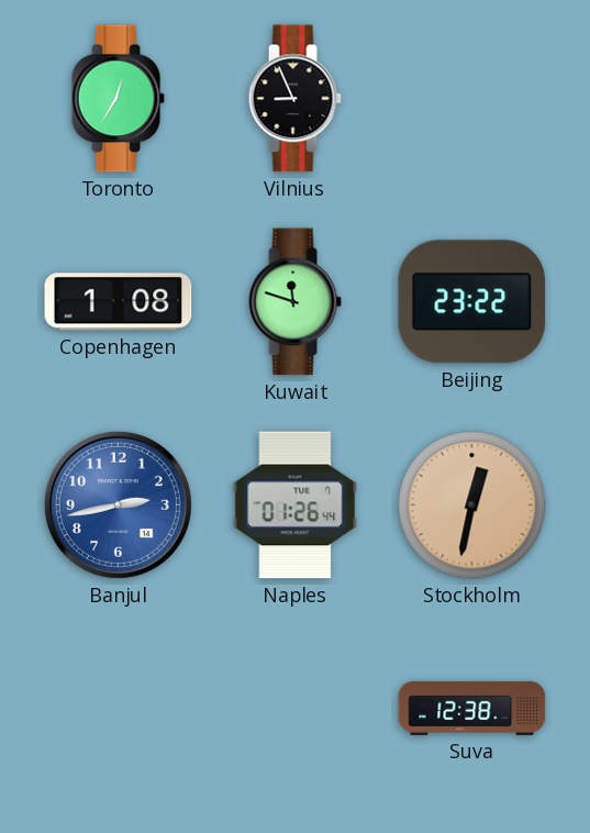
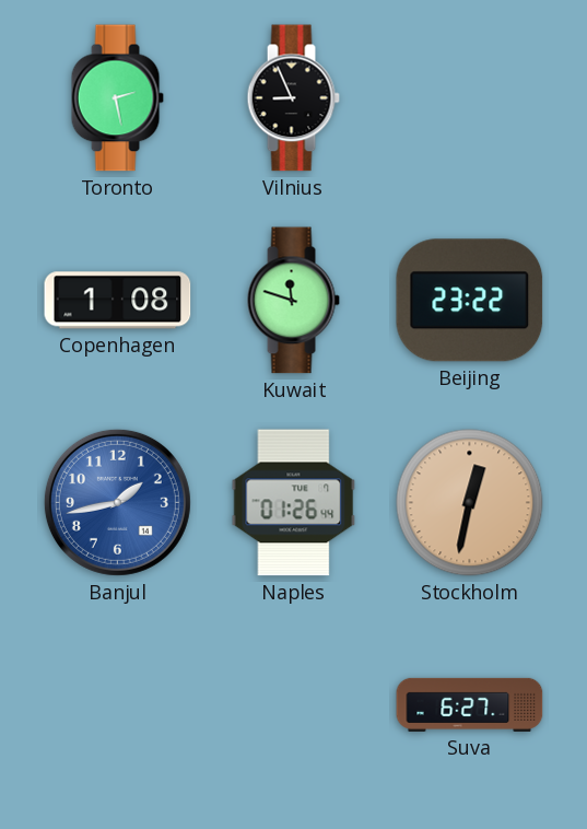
Toronto: 12:35 -> 2:28 (117, 98)
Banjul: 2:43 -> 1:43 (117, 502)
Suva: 12:38 -> 6:27 (470, 704)
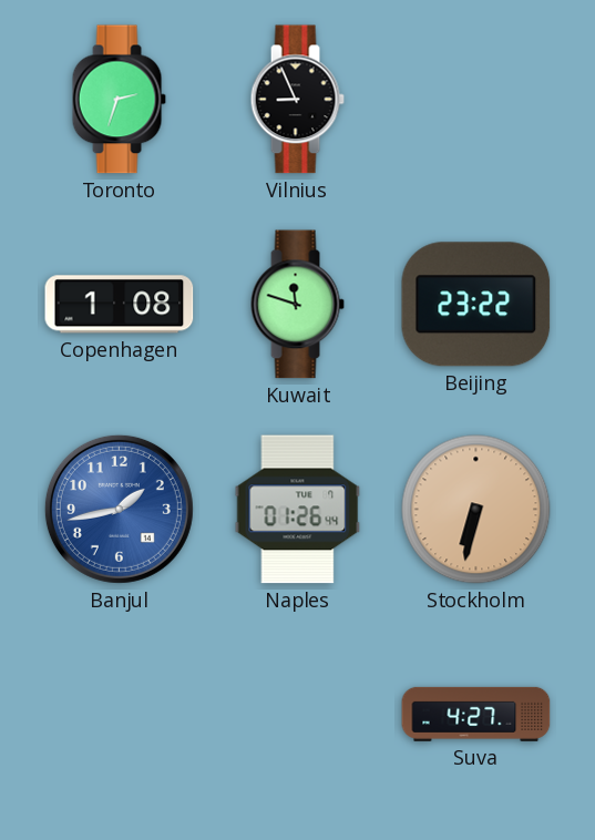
Toronto: 2:28 -> 2:33 (119, 100)
Stockholm: 12:32 -> 6:32 (476, 510)
Suva: 6:27 -> 4:27 (476, 714)
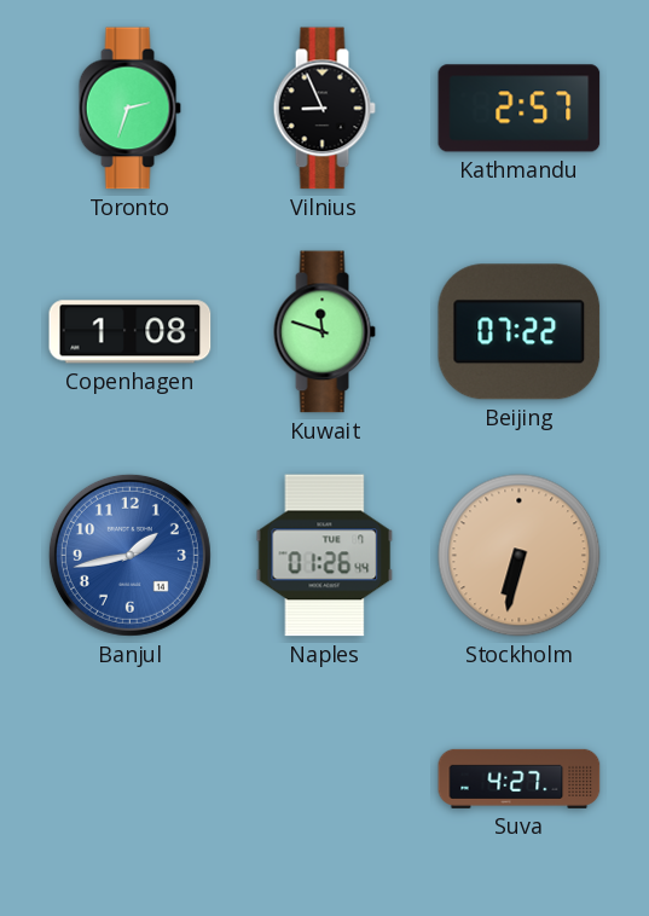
Kathmandu: none -> 2:57 (520, 109)
Beijing: 23:22 -> 07:22 (520, 332)
